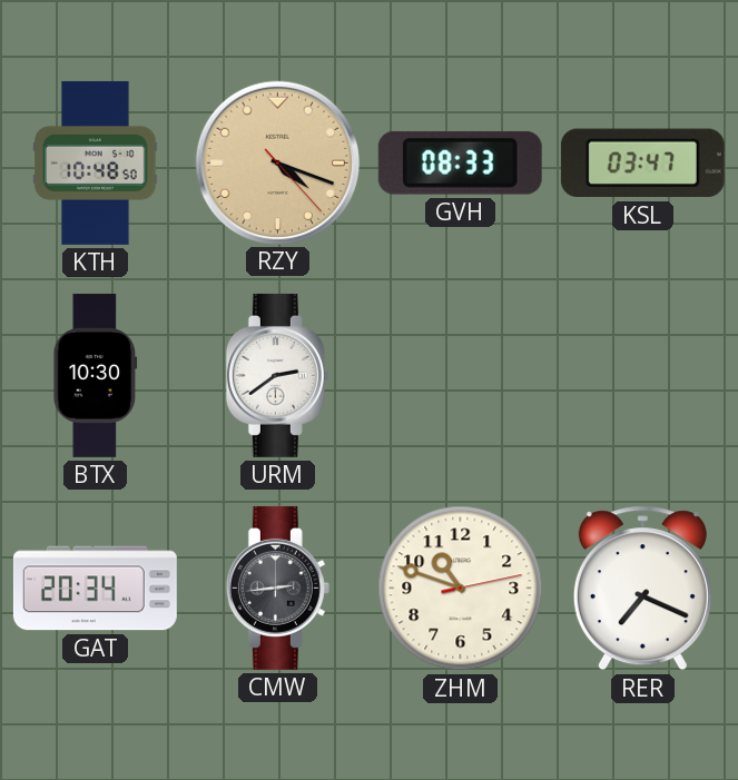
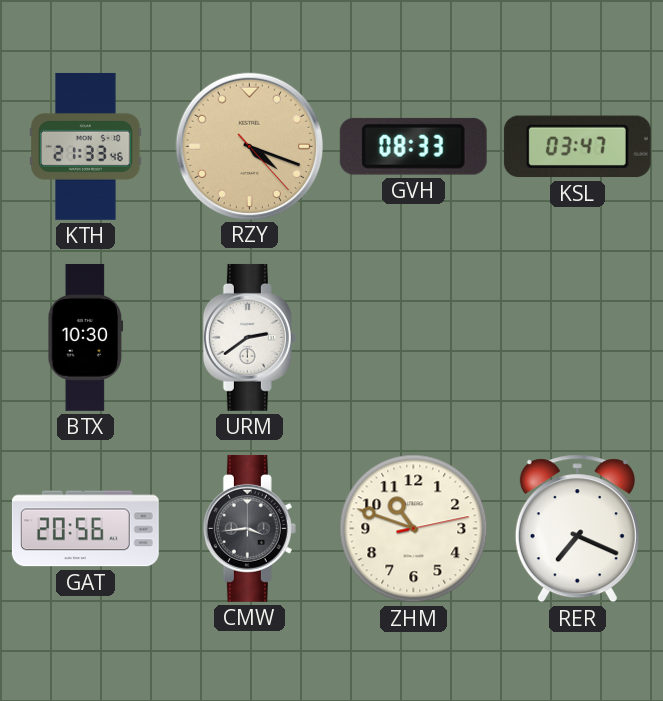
KTH: 10:48 -> 21:33 (86, 146)
GAT: 20:34 -> 20:56 (85, 529)
CMW: 2:44 -> 3:44 (249, 528)
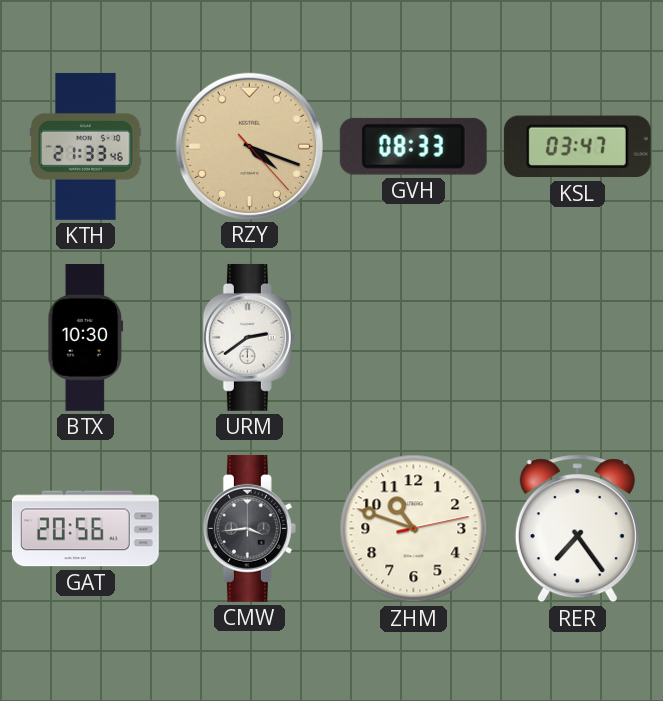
RER: 7:19 -> 7:24 (577, 529)
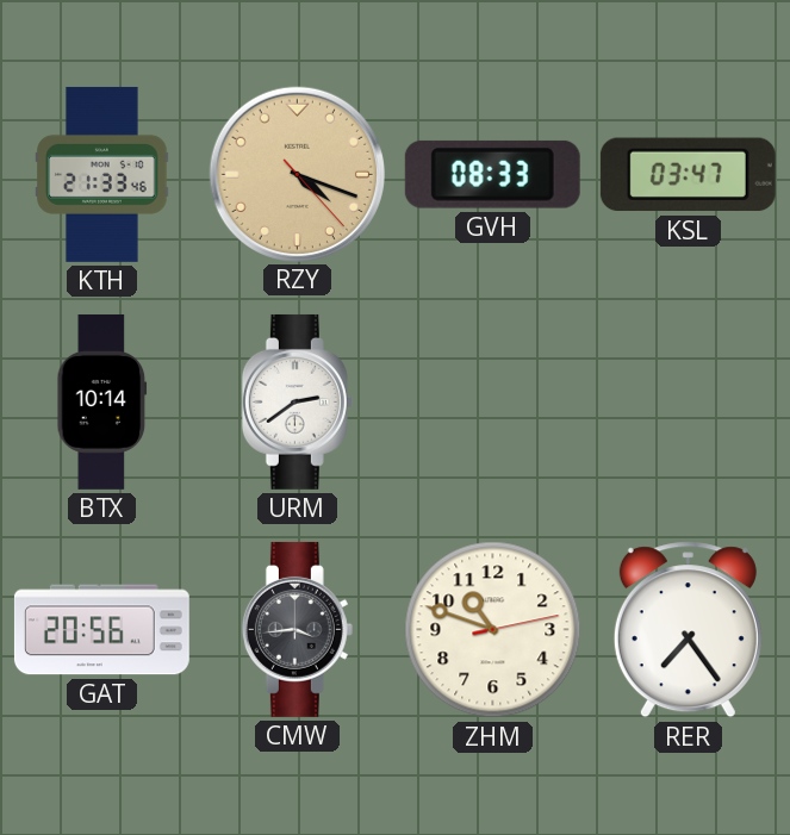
BTX: 10:30 -> 10:14 (102, 401)
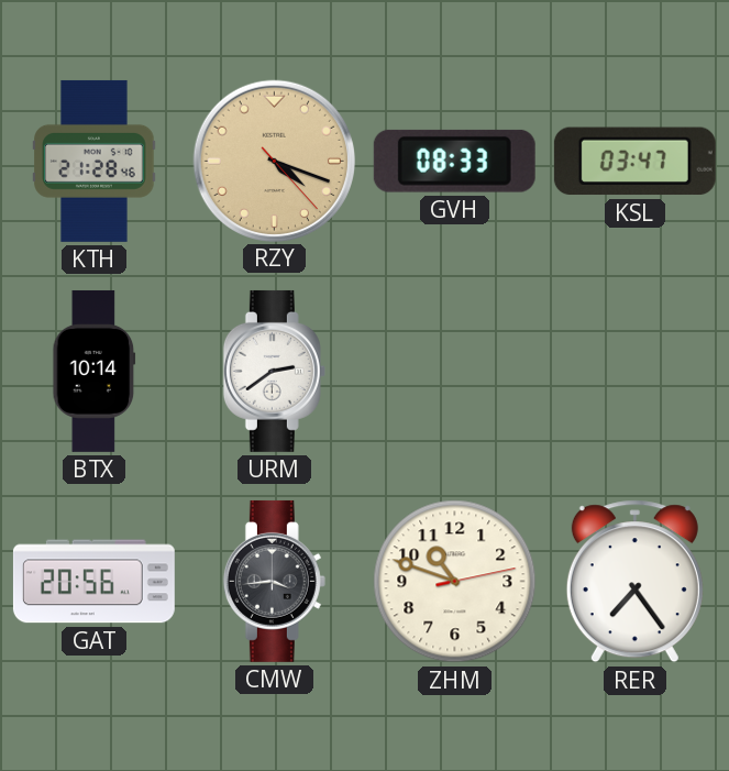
KTH: 21:33 -> 21:28 (95, 161)
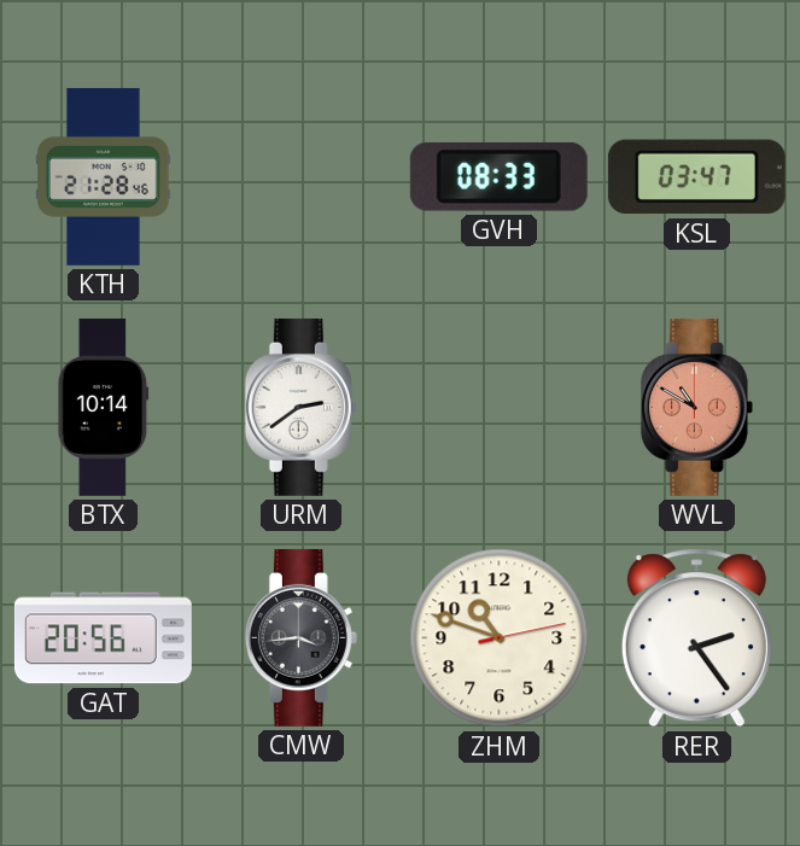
RZY: 4:18 -> none (274, 161)
WVL: none -> 10:50 (696, 407)
RER: 7:24 -> 2:24 (696, 638)
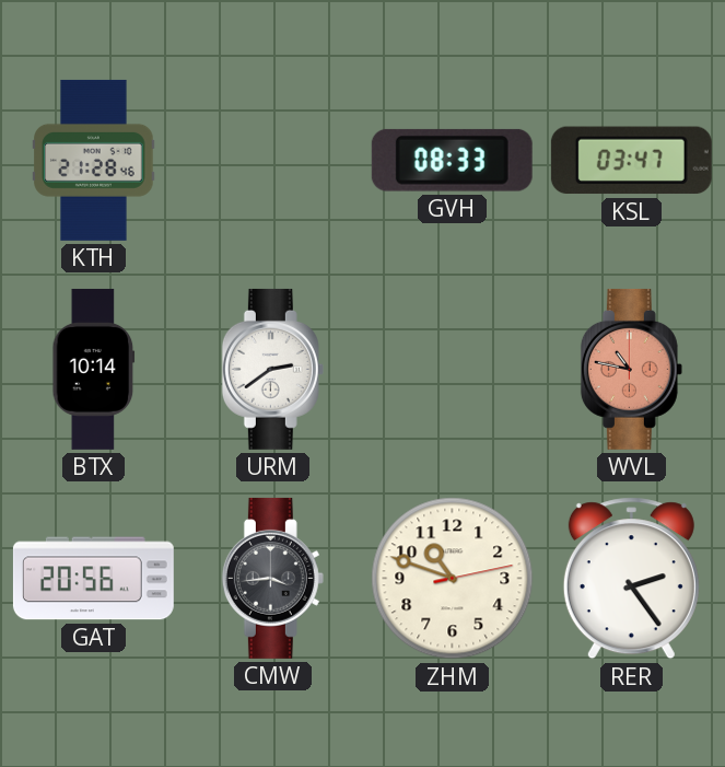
WVL: 10:50 -> 10:47 (631, 369)
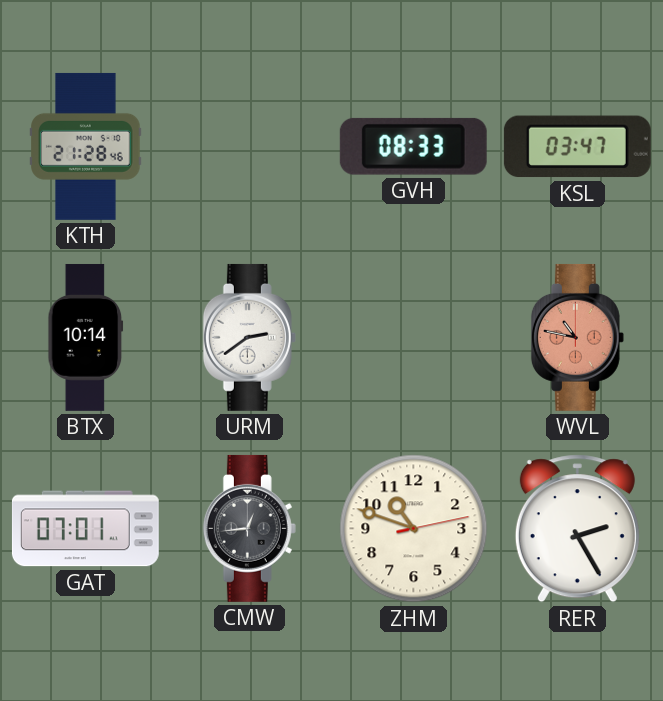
GAT: 20:56 -> 07:01 (85, 529)
CMW: 3:44 -> 12:44 (249, 528)
RER: 2:24 -> 2:25 (577, 529)
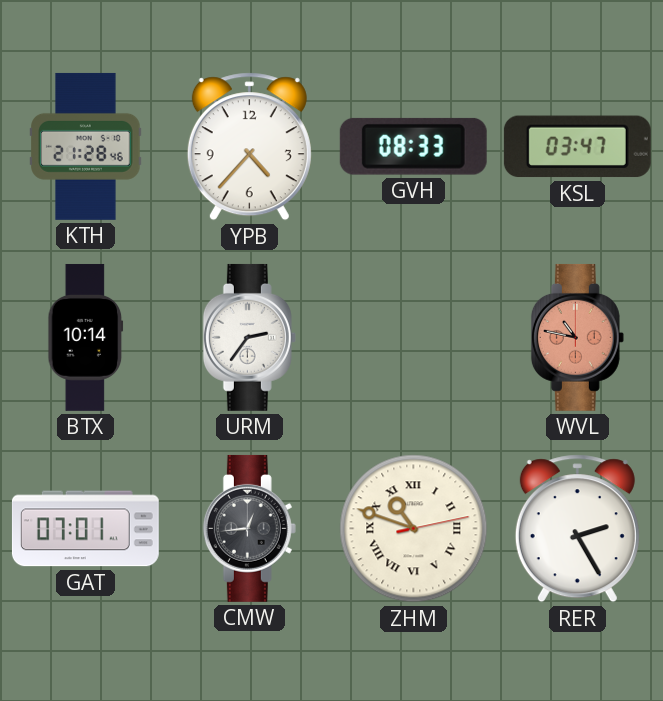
YPB: none -> 4:37 (249, 147)
URM: 2:39 -> 2:36 (249, 337)
ZHM numerals: Arabic -> Roman (414, 529)
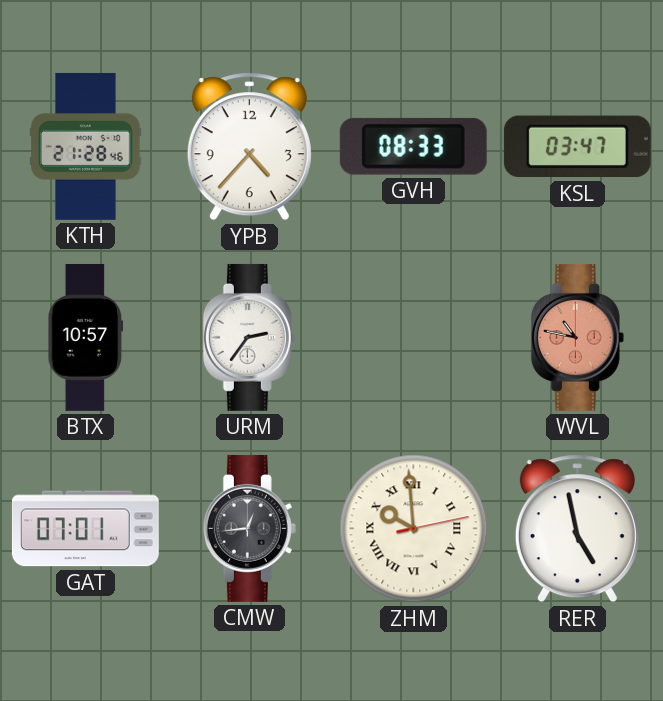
BTX: 10:14 -> 10:57 (86, 337)
ZHM: 10:48 -> 9:59 (414, 529)
RER: 2:25 -> 4:58 (577, 529)
